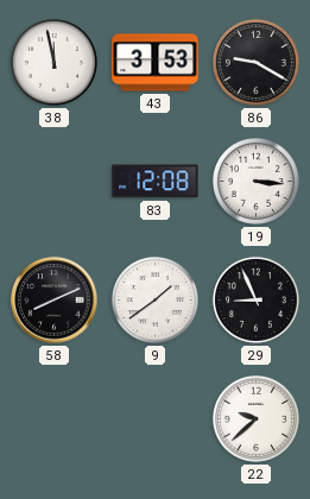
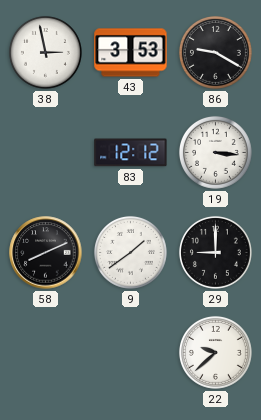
38: 11:58 -> 2:58 (45, 52)
83: 12:08 -> 12:12 (131, 153)
29: 8:56 -> 9:00 (215, 252)
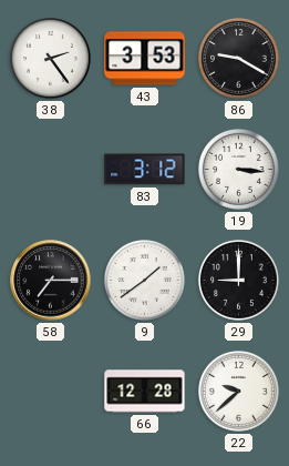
38: 2:58 -> 2:24 (50, 58)
83: 12:12 -> 3:12 (145, 170)
58: 8:11 -> 7:15 (51, 281)
66: none -> 12:28 (145, 392)
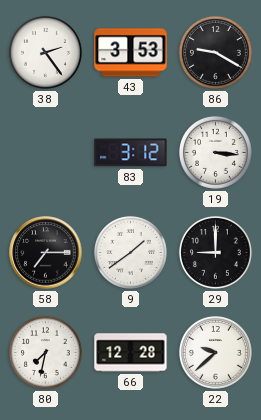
80: none -> 7:32 (45, 352)
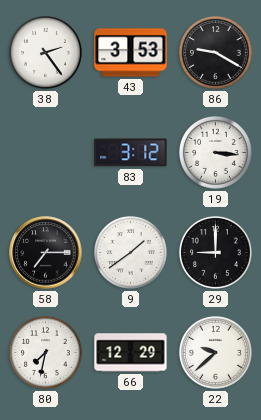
66: 12:28 -> 12:29 (131, 353)
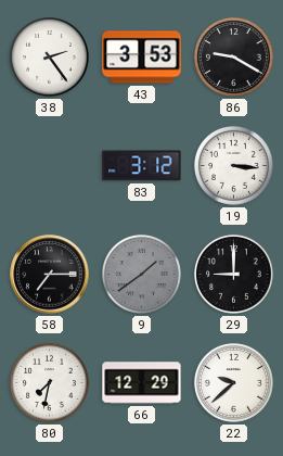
9 dial: white -> grey (141, 274)
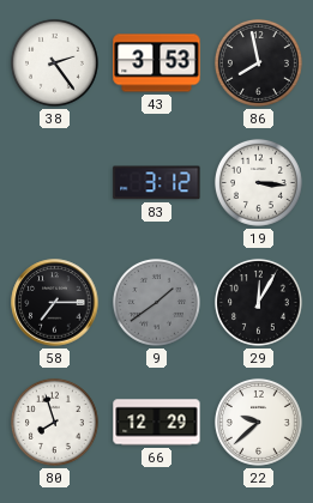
86: 9:20 -> 7:58 (258, 62)
29: 9:00 -> 12:05 (258, 302)
80: 7:32 -> 7:57 (54, 422)
